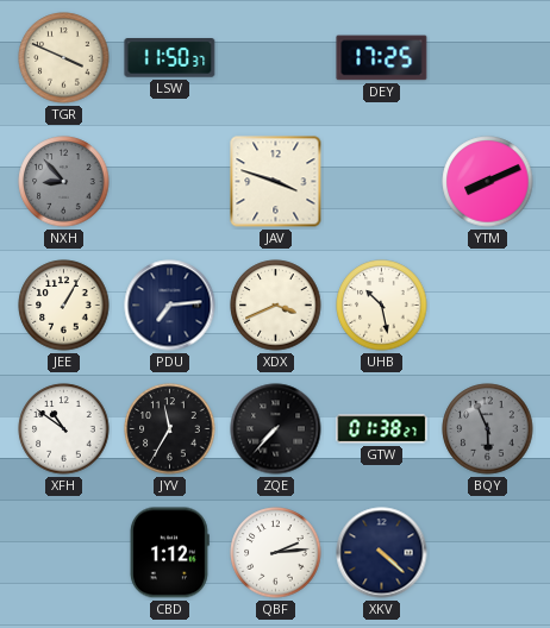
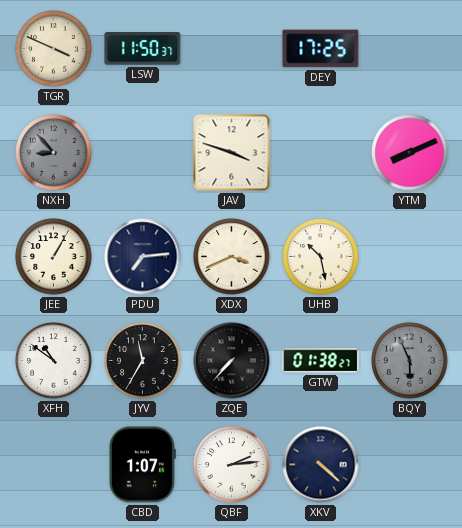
CBD: 1:12 -> 1:07 (142, 465)
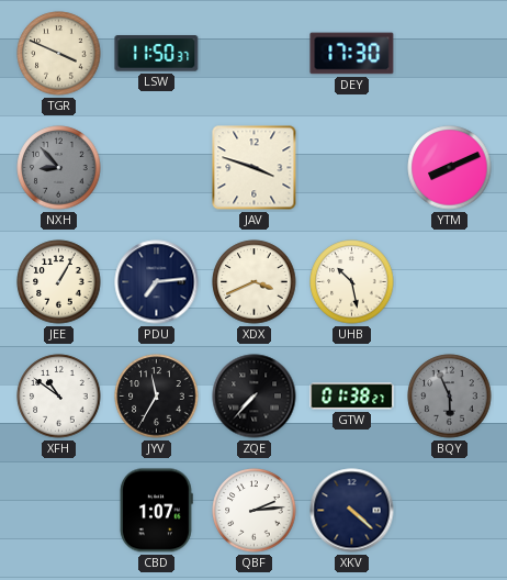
DEY: 17:25 -> 17:30 (352, 54)
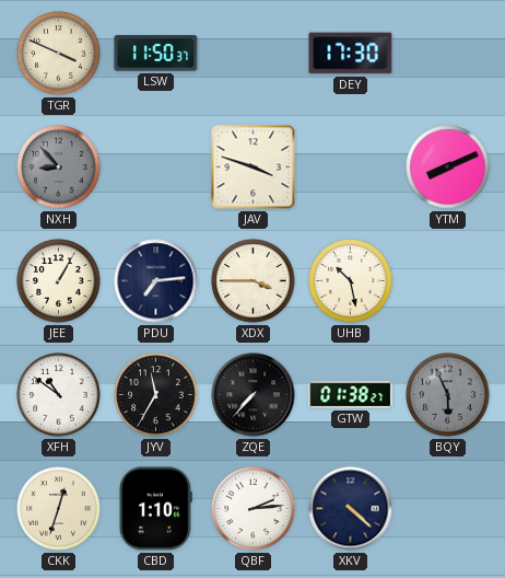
XDX: 3:41 -> 3:45 (254, 281)
CKK: none -> 12:33 (59, 509)
CBD: 1:07 -> 1:10 (155, 509)
